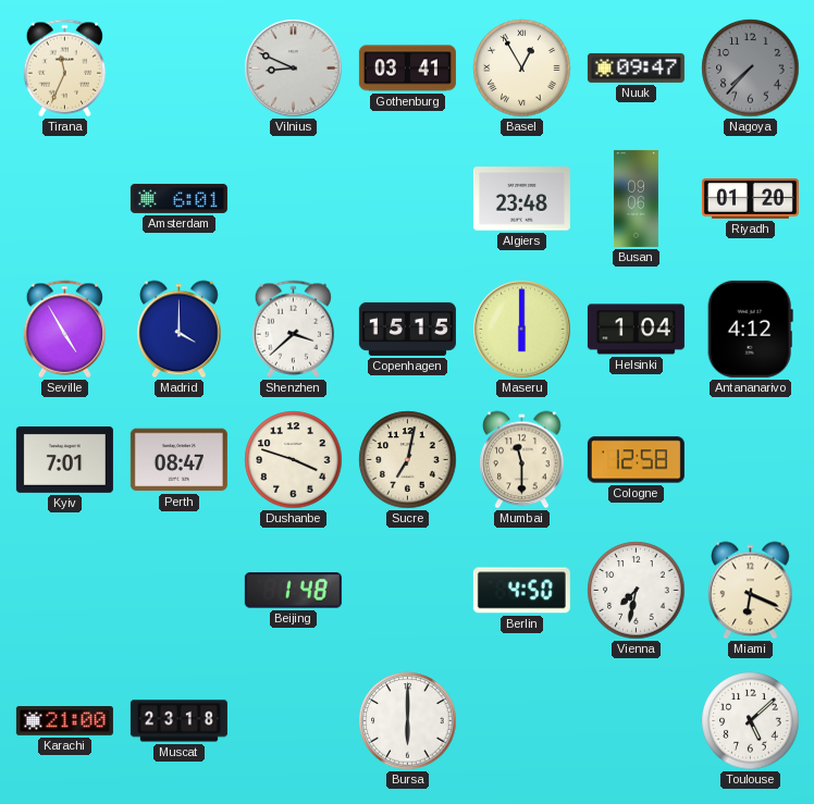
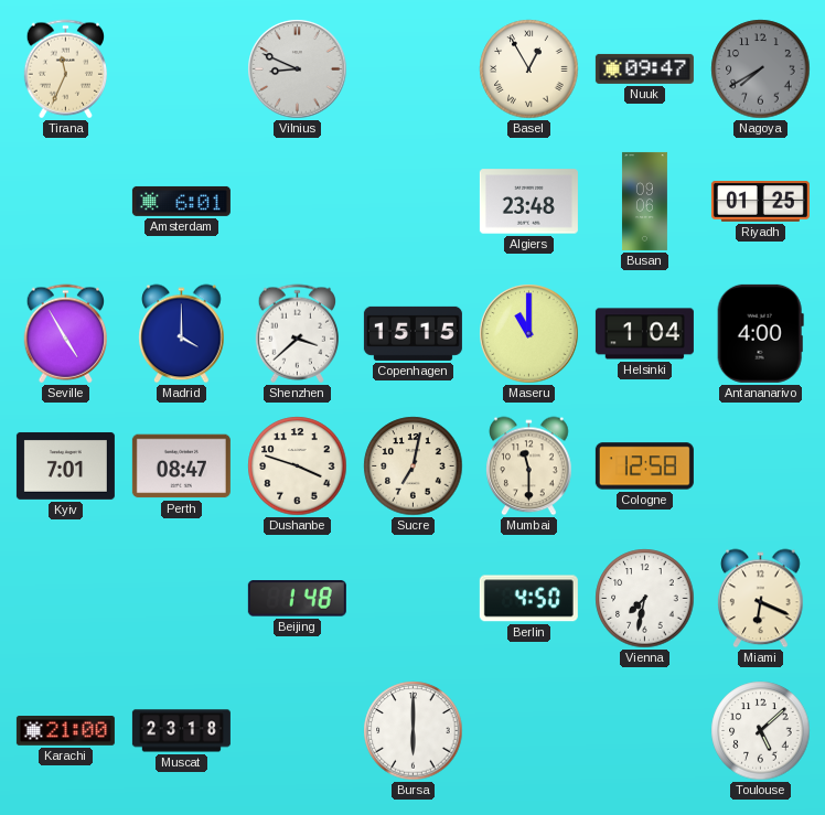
Gothenburg: 03:41 -> none (407, 69)
Nagoya: 7:37 -> 7:40 (761, 69)
Riyadh: 01:20 -> 01:25 (760, 202)
Maseru: 6:00 -> 11:00 (529, 334)
Antananarivo: 4:12 -> 4:00 (760, 333)
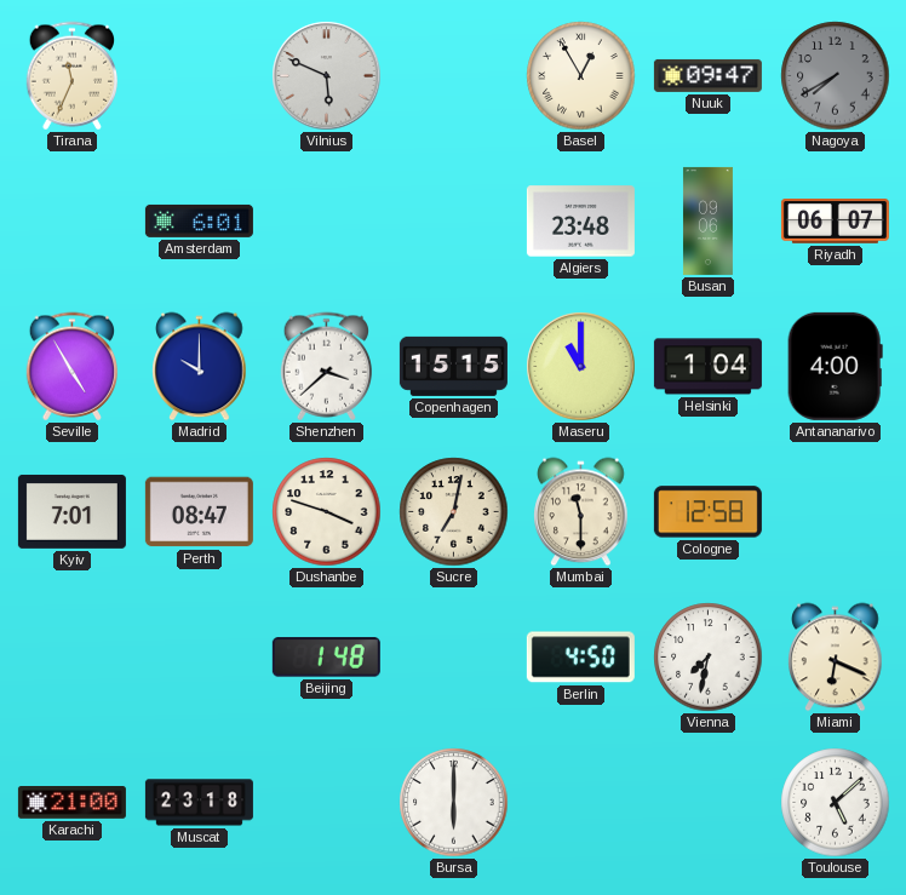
Vilnius: 8:49 -> 5:49 (327, 76)
Riyadh: 01:25 -> 06:07 (835, 222)
Madrid: 4:00 -> 10:00 (200, 367)
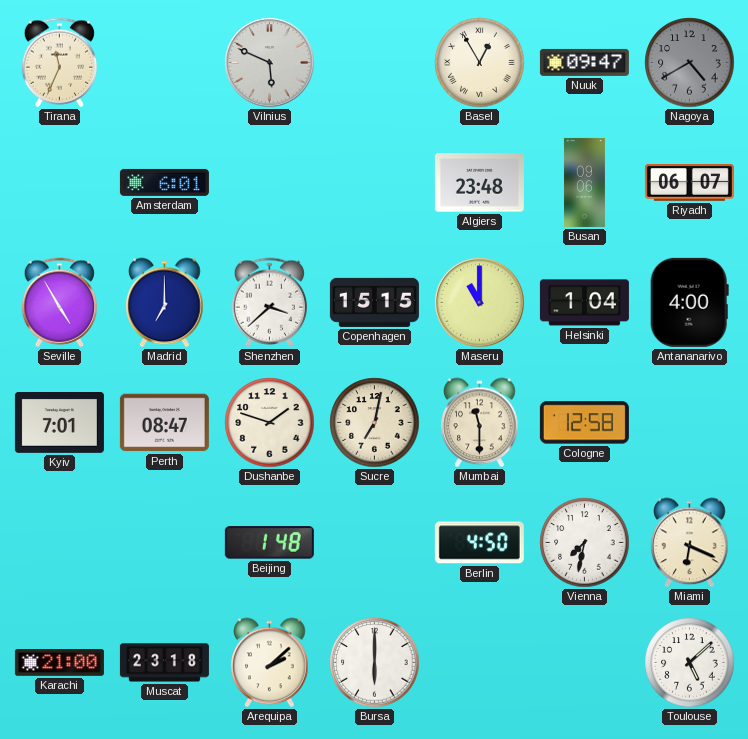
Nagoya: 7:40 -> 4:40 (690, 63)
Madrid: 10:00 -> 7:00 (165, 303)
Dushanbe: 3:48 -> 1:48 (270, 423)
Arequipa: none -> 2:08 (270, 663)
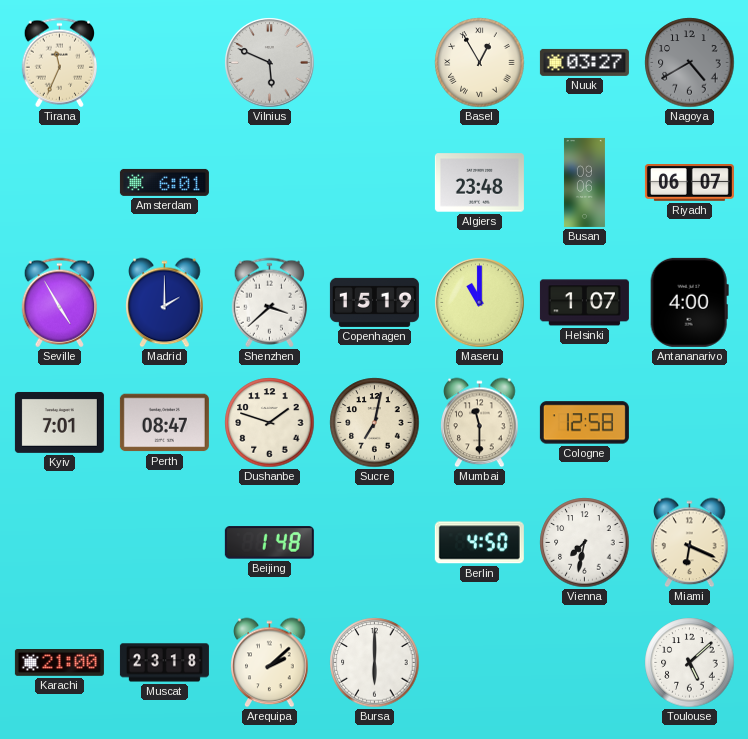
Nuuk: 09:47 -> 03:27 (584, 62)
Madrid: 7:00 -> 2:00 (165, 303)
Copenhagen: 15:15 -> 15:19 (374, 302)
Helsinki: 1:04 -> 1:07 (584, 303)
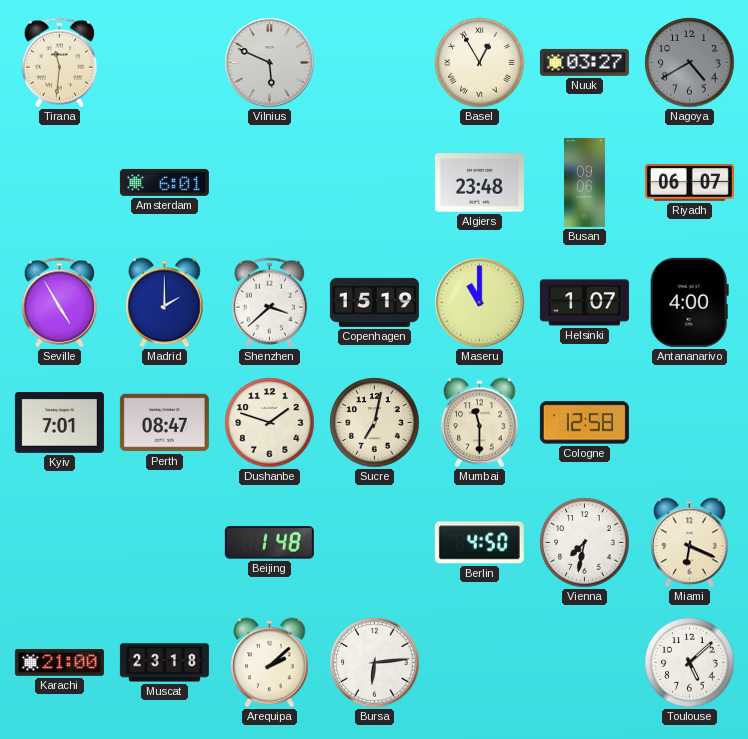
Tirana: 11:34 -> 11:31 (59, 63)
Bursa: 6:00 -> 6:14 (375, 663)
